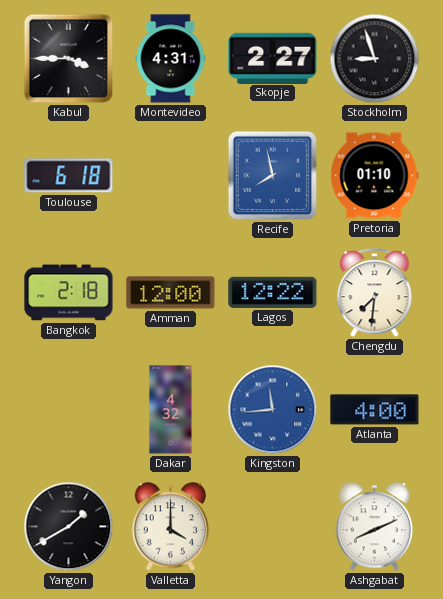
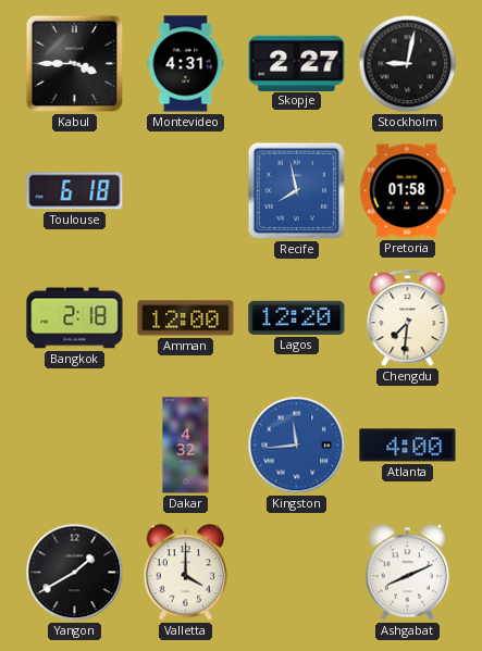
Stockholm: 8:57 -> 9:02 (408, 64)
Pretoria: 01:10 -> 01:58 (408, 191)
Lagos: 12:22 -> 12:20 (297, 317)
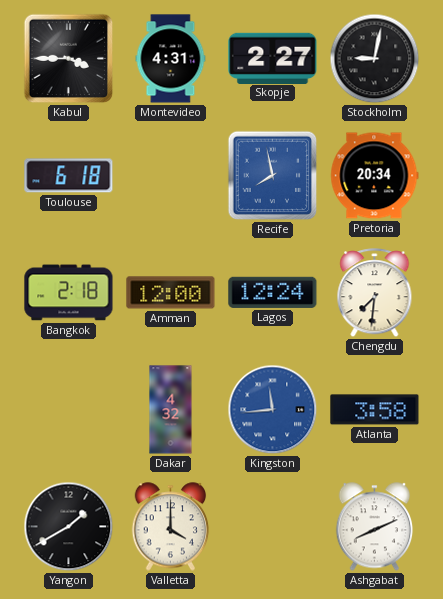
Pretoria: 01:58 -> 20:34 (375, 176)
Lagos: 12:20 -> 12:24 (273, 292)
Atlanta: 4:00 -> 3:58 (375, 410)
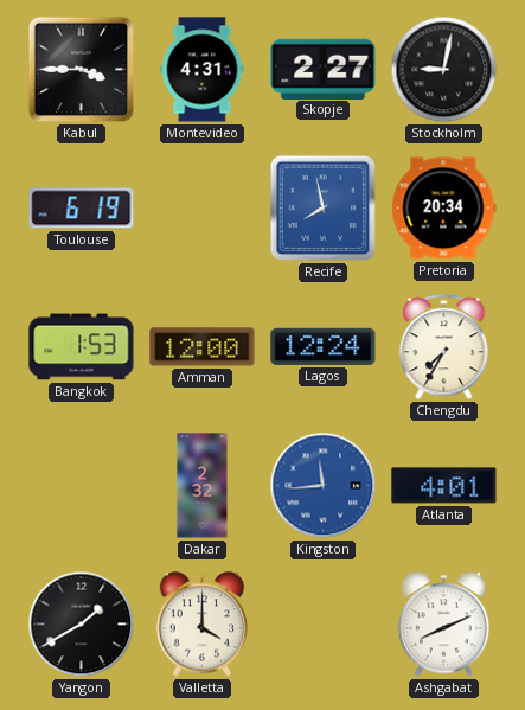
Toulouse: 6:18 -> 6:19 (82, 209)
Bangkok: 2:18 -> 1:53 (82, 347)
Chengdu: 7:31 -> 7:35 (444, 347)
Dakar: 4:32 -> 2:32 (203, 486)
Atlanta: 3:58 -> 4:01 (444, 486)
